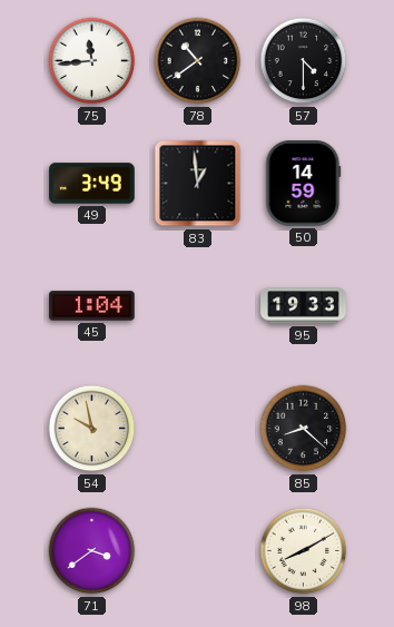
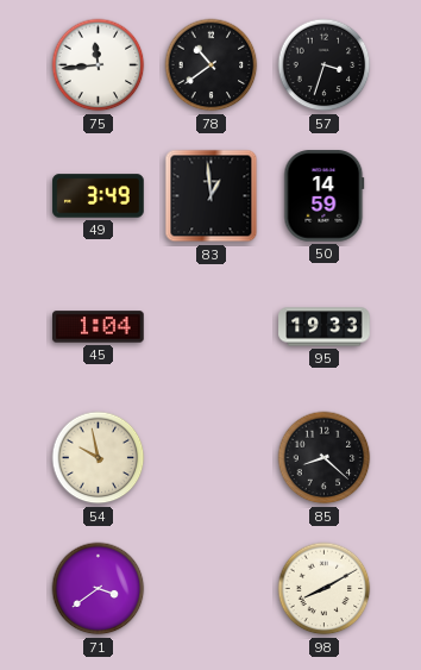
57: 4:30 -> 3:33 (325, 65)
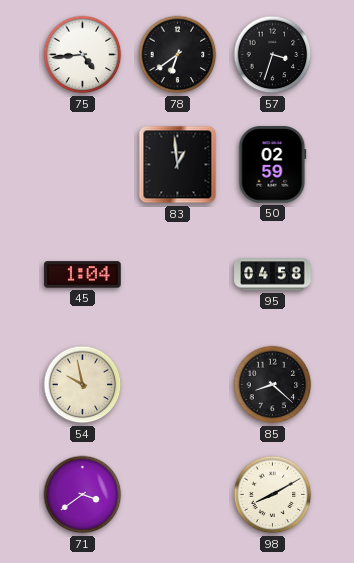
75: 11:44 -> 4:44 (83, 55)
78: 10:39 -> 6:39 (178, 55)
49: 3:49 -> none (99, 196)
50: 14:59 -> 02:59 (273, 165)
95: 19:33 -> 04:58 (273, 275)
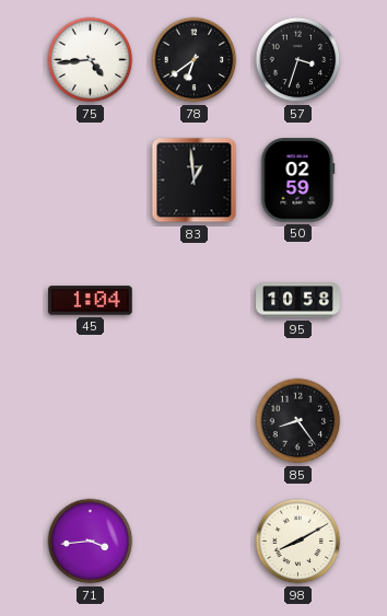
95: 04:58 -> 10:58 (298, 301)
54: 9:58 -> none (83, 385)
85: 8:22 -> 8:24 (298, 421)
71: 3:39 -> 3:44 (91, 542)
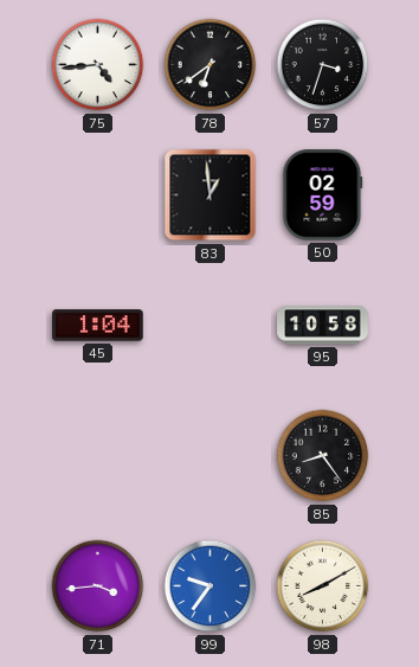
99: none -> 9:36 (211, 586)
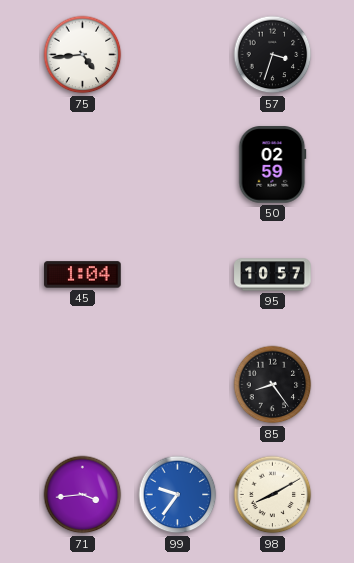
78: 6:39 -> none (211, 65)
83: 12:59 -> none (211, 195)
95: 10:58 -> 10:57 (273, 275)
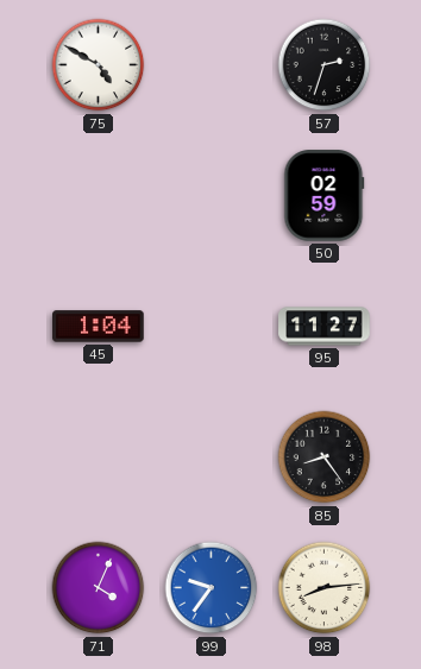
75: 4:44 -> 4:50 (99, 65)
57: 3:33 -> 2:33 (325, 65)
95: 10:57 -> 11:27 (325, 327)
71: 3:44 -> 4:04 (99, 588)
98: 8:10 -> 8:14 (325, 588)
